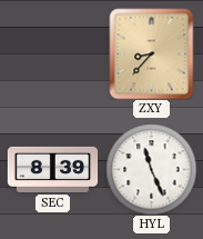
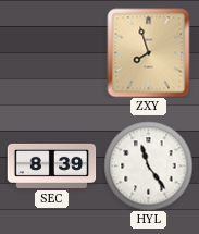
ZXY: 8:37 -> 7:57 (149, 52)
HYL: 11:26 -> 11:24 (148, 165)
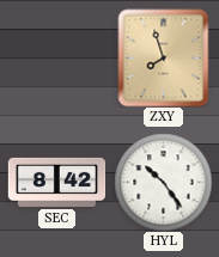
SEC: 8:39 -> 8:42 (56, 182)
HYL: 11:24 -> 10:24 (163, 182)
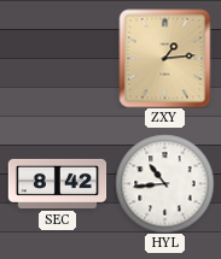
ZXY: 7:57 -> 1:14 (165, 58)
HYL: 10:24 -> 10:44 (164, 183)
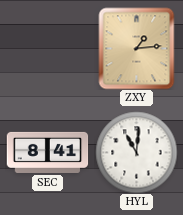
SEC: 8:42 -> 8:41 (47, 152)
HYL: 10:44 -> 11:01 (136, 152)
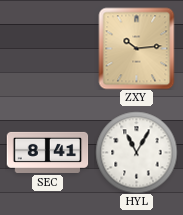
ZXY: 1:14 -> 10:14 (137, 48)
HYL: 11:01 -> 11:05 (136, 152)
